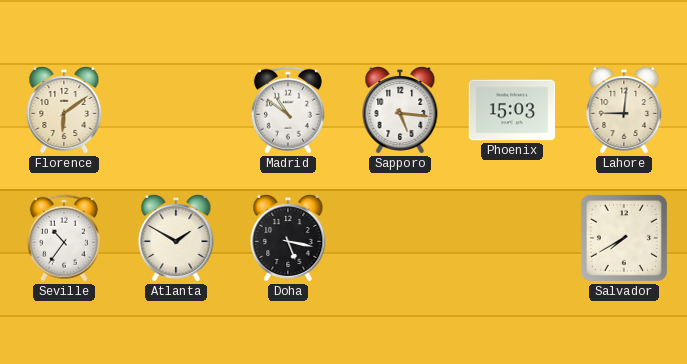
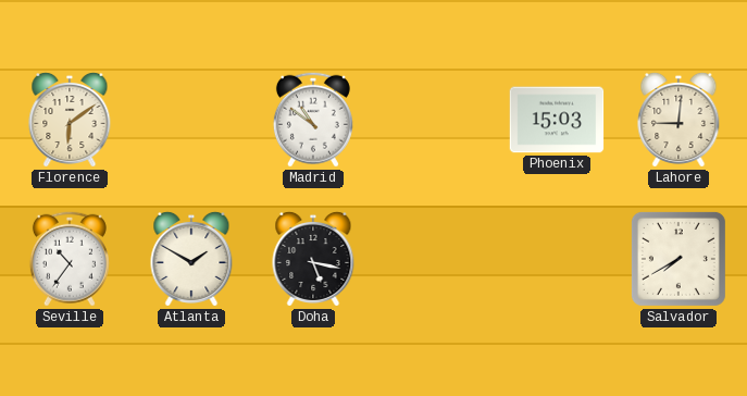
Sapporo: 5:16 -> none (400, 110)
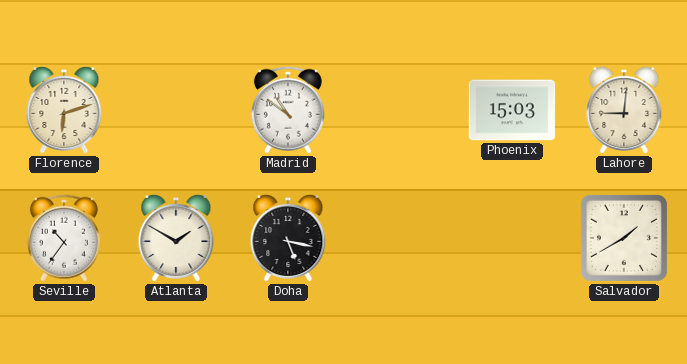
Florence: 6:09 -> 6:12 (64, 110)
Salvador: 7:40 -> 1:40 (624, 238)
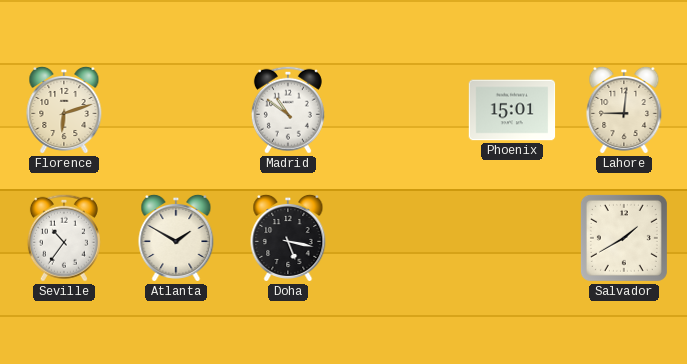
Phoenix: 15:03 -> 15:01 (512, 110)
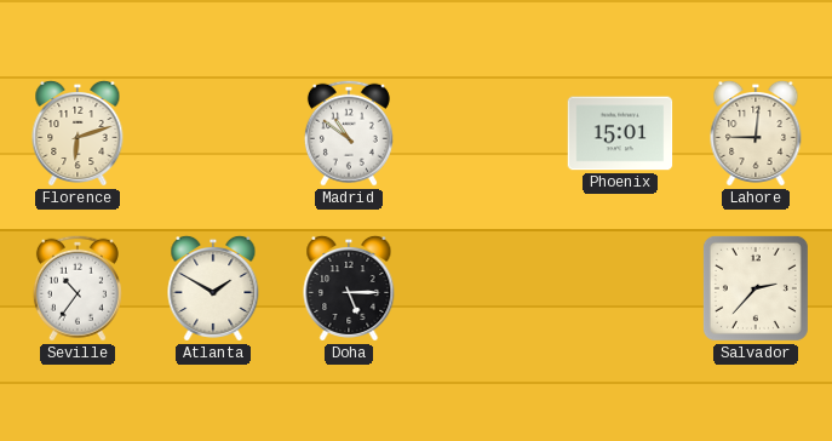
Doha: 5:17 -> 5:15 (349, 288)
Salvador: 1:40 -> 2:37 (756, 288)
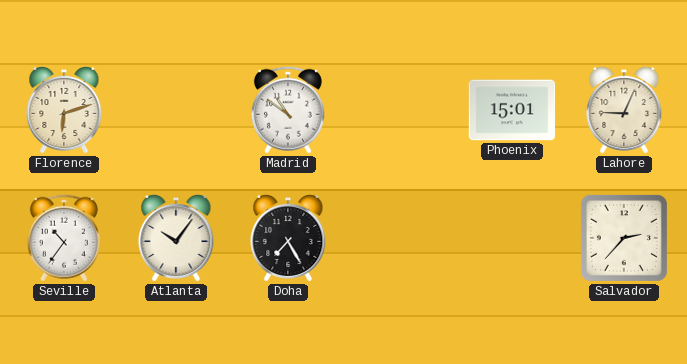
Lahore: 9:01 -> 9:04 (624, 110)
Atlanta: 1:50 -> 10:06 (176, 238)
Doha: 5:15 -> 7:25 (288, 238)
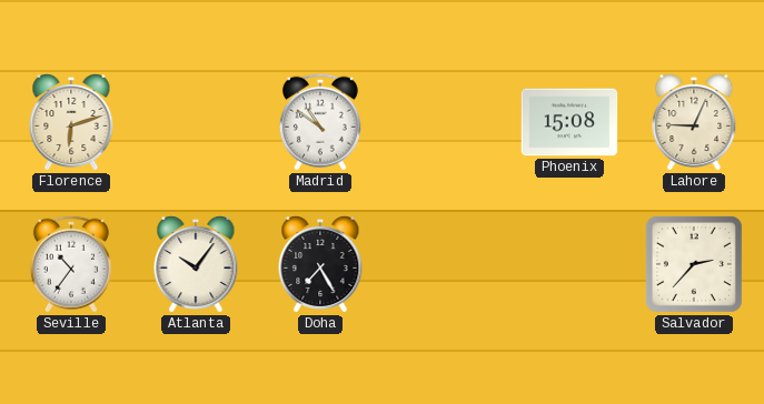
Phoenix: 15:01 -> 15:08 (569, 122)
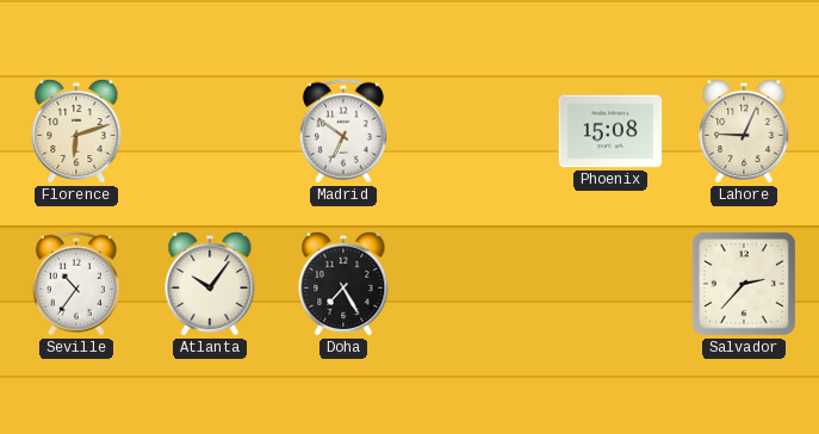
Madrid: 10:51 -> 6:51 (343, 131)
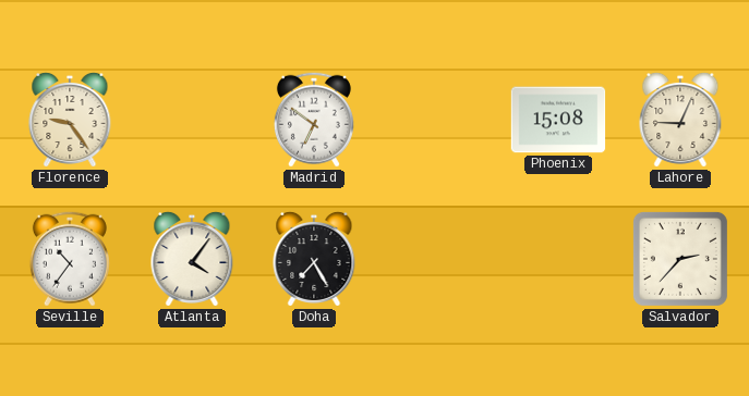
Florence: 6:12 -> 9:24 (70, 120)
Atlanta: 10:06 -> 4:06 (192, 259)
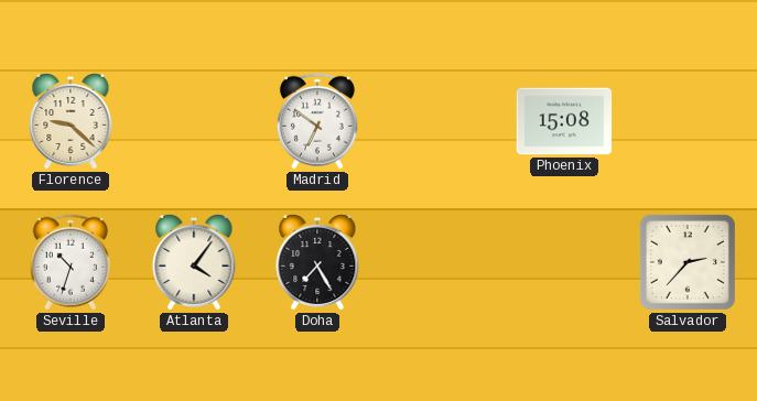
Florence: 9:24 -> 9:22 (71, 121)
Lahore: 9:04 -> none (680, 120)
Seville: 10:36 -> 10:33 (71, 262)
